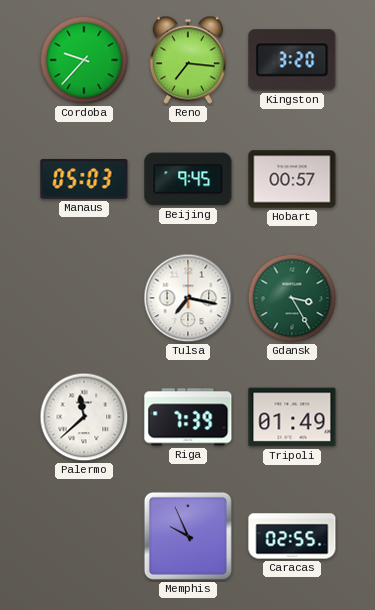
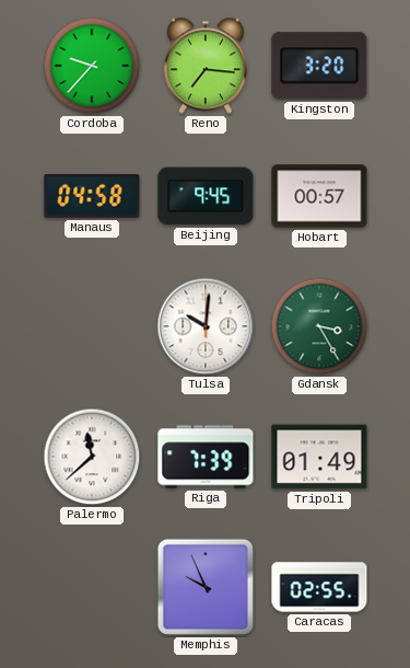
Manaus: 05:03 -> 04:58 (92, 196)
Tulsa: 7:17 -> 10:01 (206, 326)
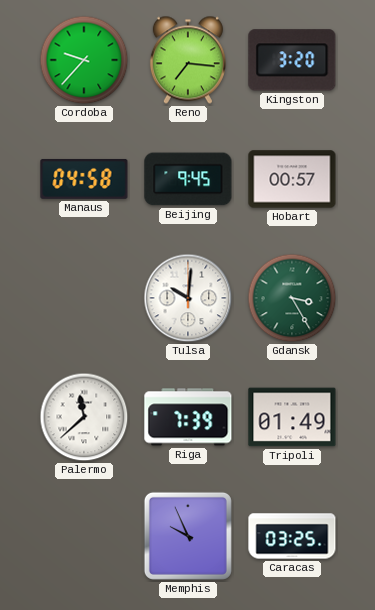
Caracas: 02:55 -> 03:25 (292, 536)
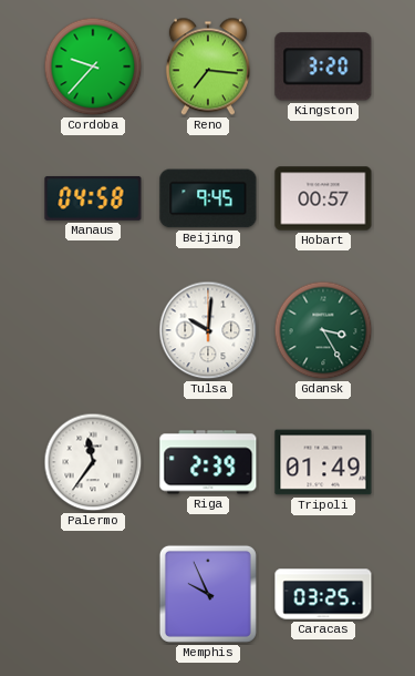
Palermo: 11:38 -> 11:36 (93, 462)
Riga: 7:39 -> 2:39 (208, 462)
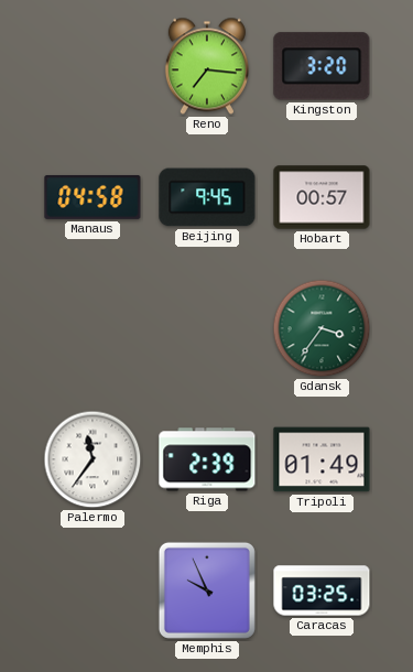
Cordoba: 9:37 -> none (93, 66)
Tulsa: 10:01 -> none (208, 330)
Gdansk: 3:25 -> 3:36 (322, 328)
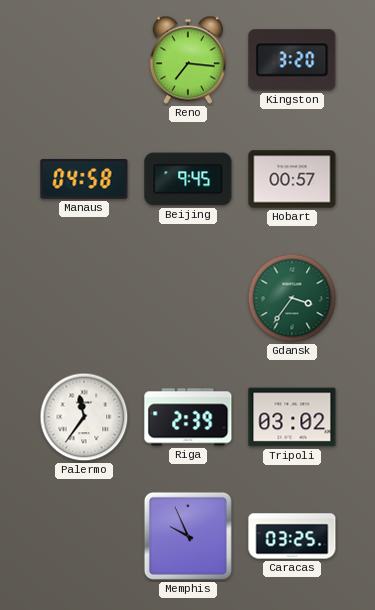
Tripoli: 01:49 -> 03:02 (292, 417)
